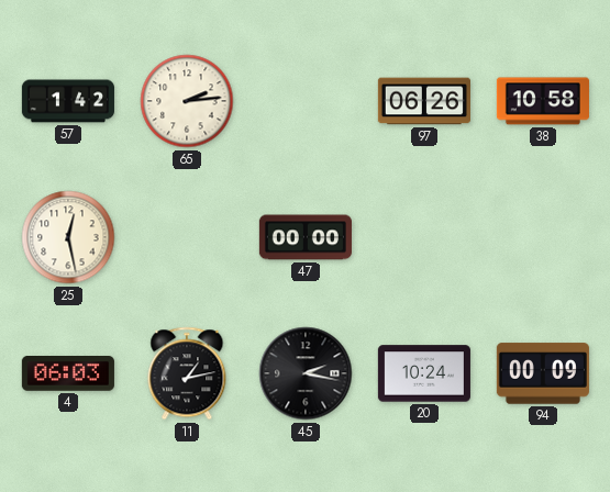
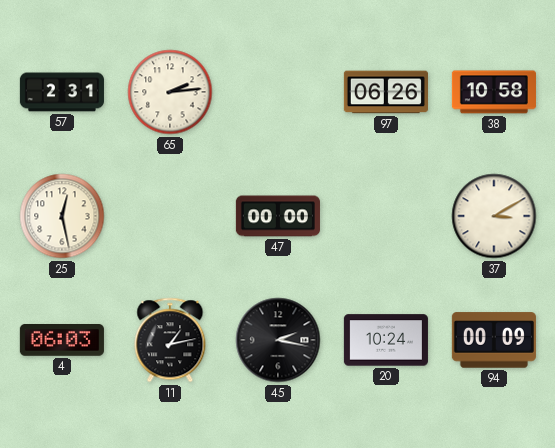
57: 1:42 -> 2:31 (62, 92)
37: none -> 3:10 (494, 216)
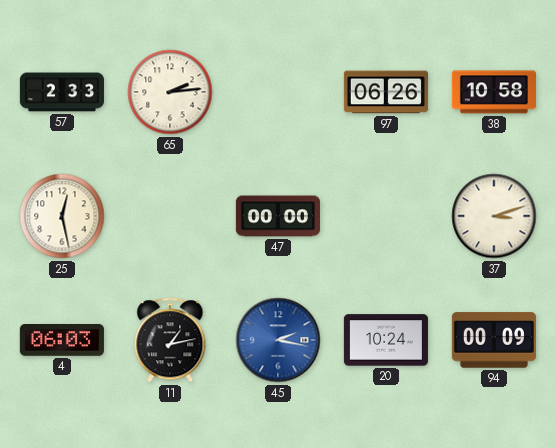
57: 2:31 -> 2:33 (62, 92)
37: 3:10 -> 3:12 (494, 216)
45 dial: black -> blue (278, 340)
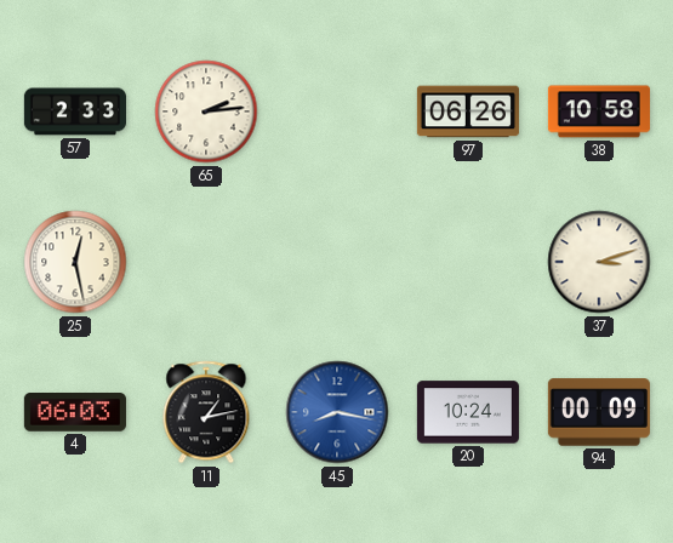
47: 00:00 -> none (278, 216)
45: 2:17 -> 8:17 (337, 412)
